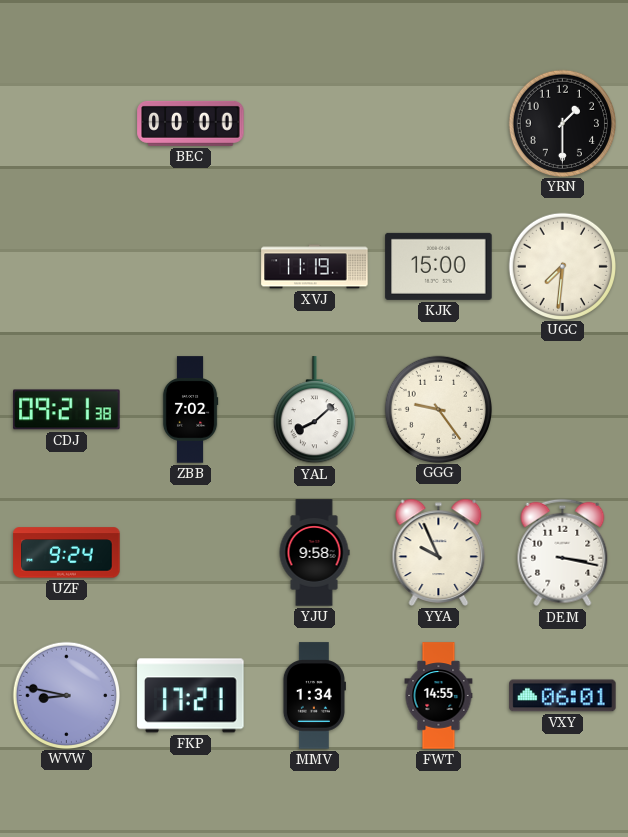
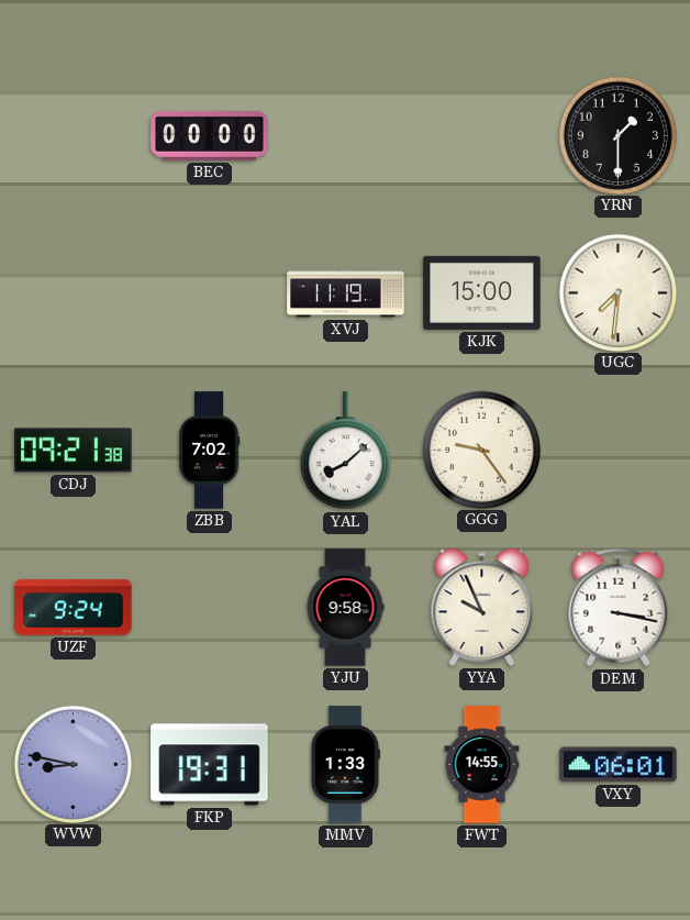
FKP: 17:21 -> 19:31 (210, 765)
MMV: 1:34 -> 1:33 (345, 765)
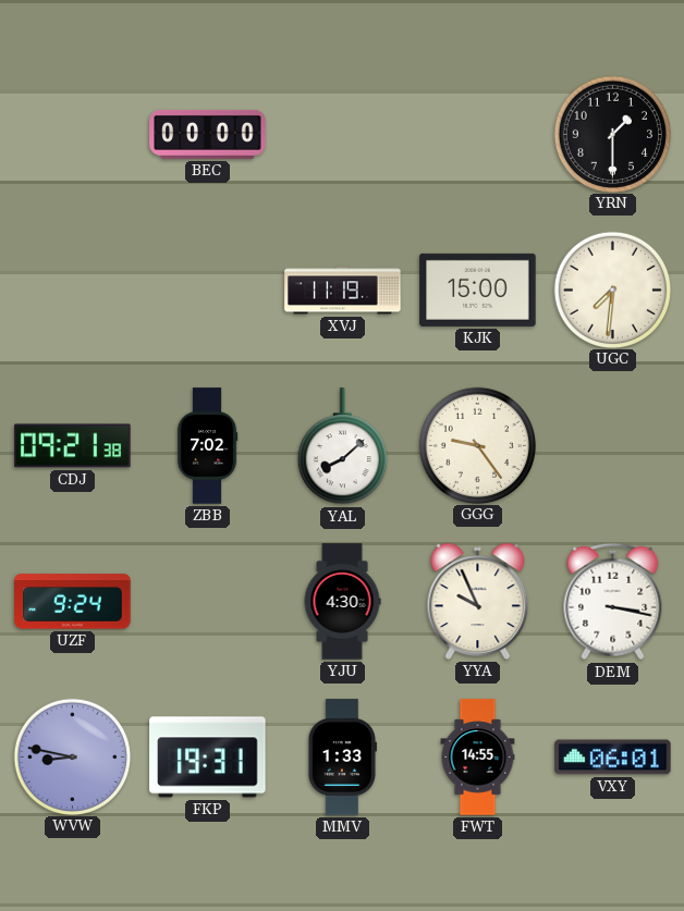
YJU: 9:58 -> 4:30 (342, 602)
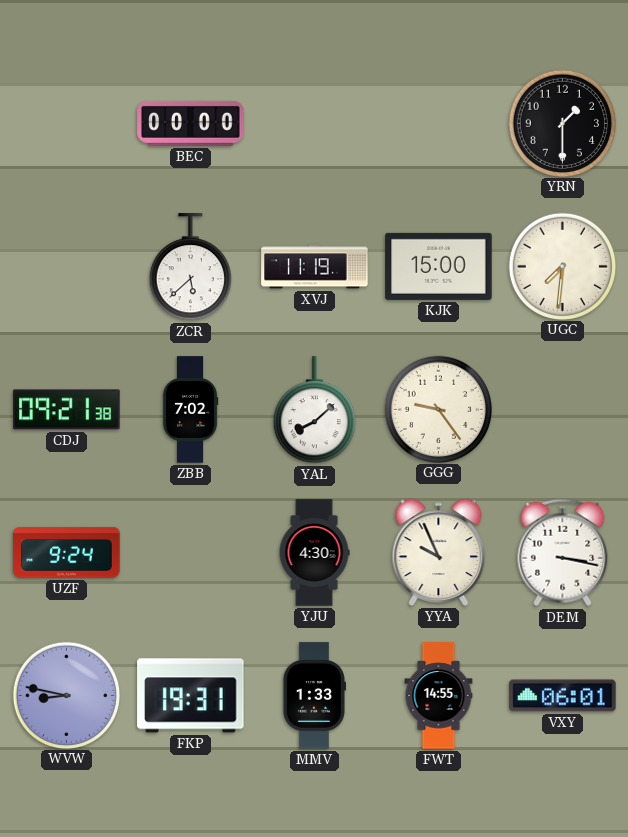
ZCR: none -> 5:38 (190, 267)
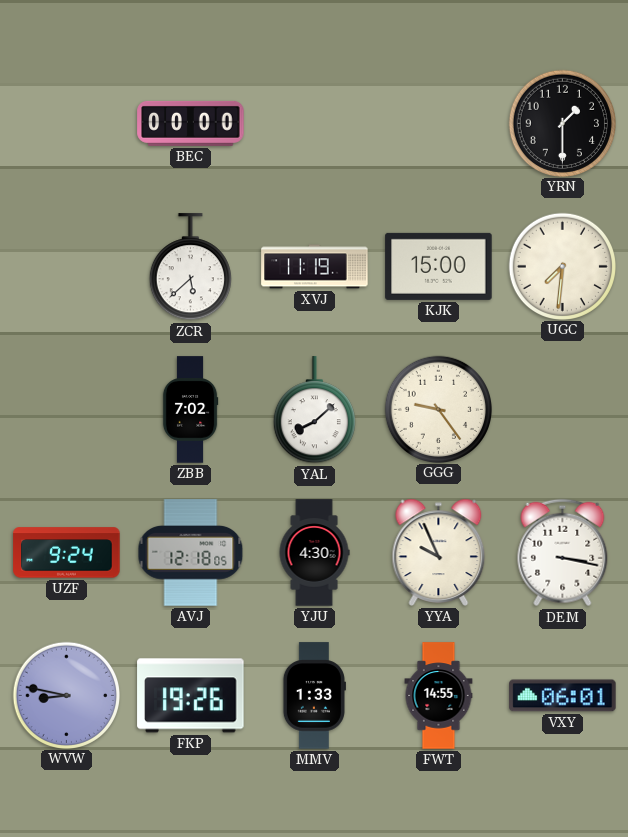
CDJ: 09:21 -> none (67, 410)
AVJ: none -> 12:18 (191, 553)
FKP: 19:31 -> 19:26 (191, 696)
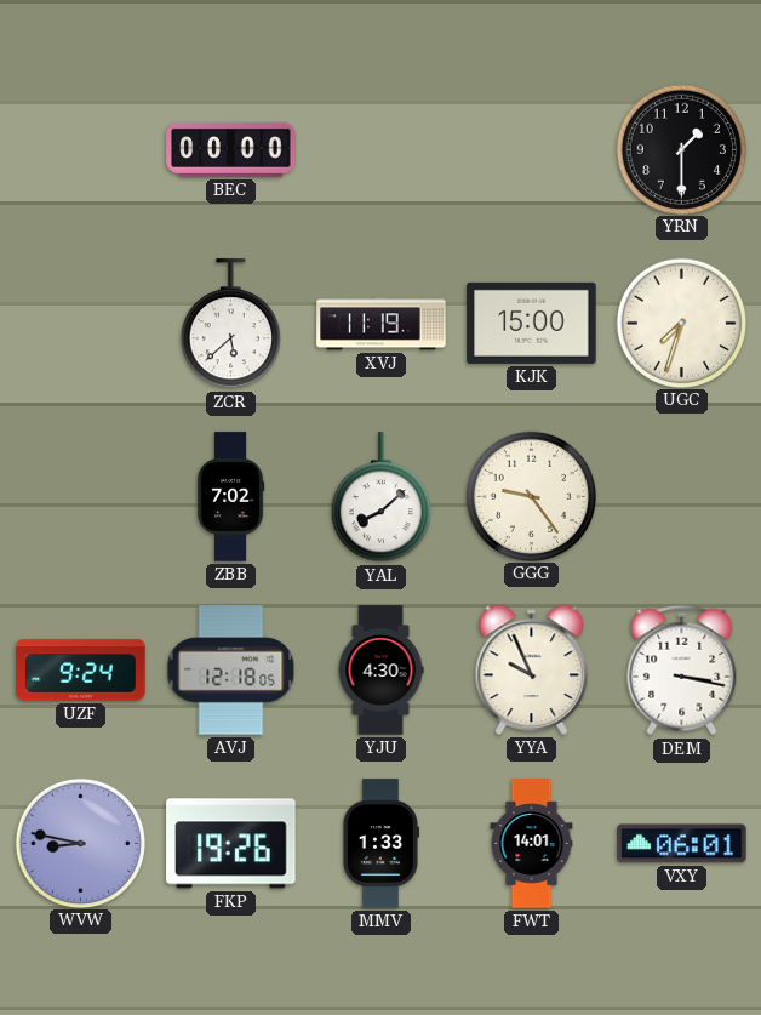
UGC: 7:31 -> 7:33 (681, 323)
FWT: 14:55 -> 14:01 (532, 844)
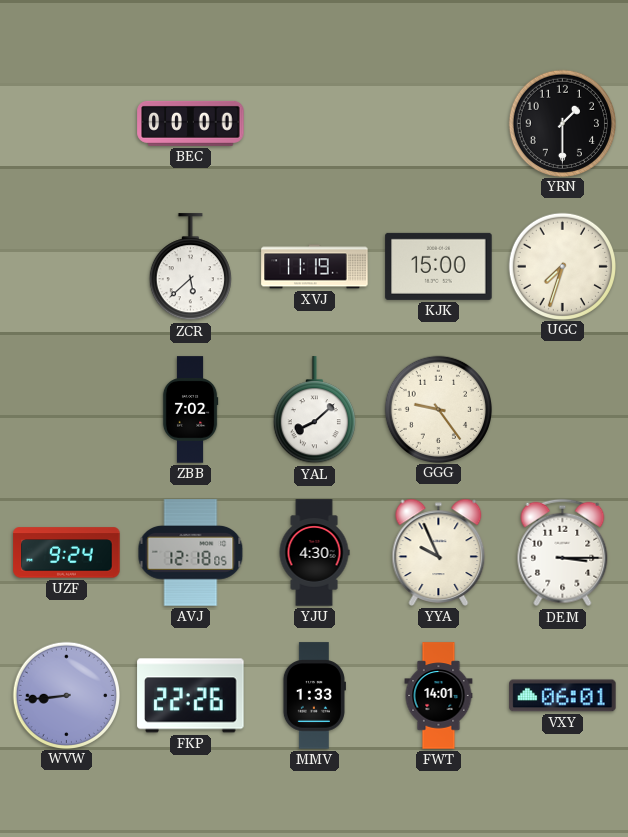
DEM: 3:17 -> 3:15 (563, 553)
WVW: 8:47 -> 8:44 (66, 695)
FKP: 19:26 -> 22:26 (191, 696)
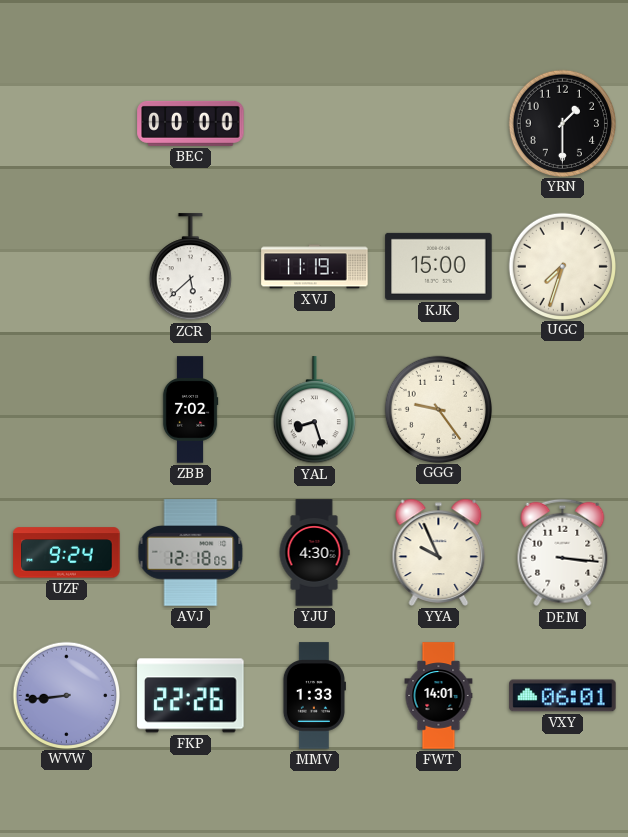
YAL: 8:08 -> 8:27 (314, 410)
DEM: 3:15 -> 3:16 (563, 553)
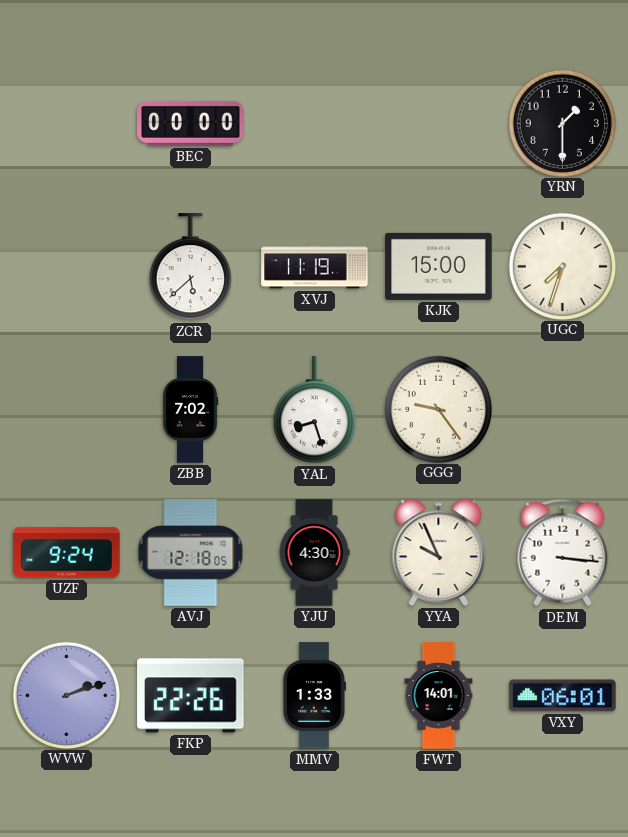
WVW: 8:44 -> 2:12 (66, 695)
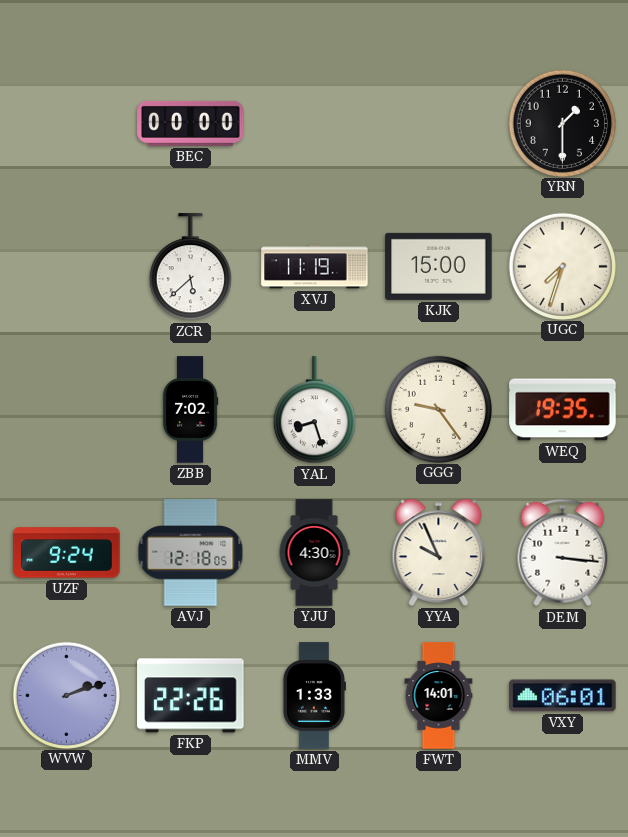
WEQ: none -> 19:35 (563, 410)
